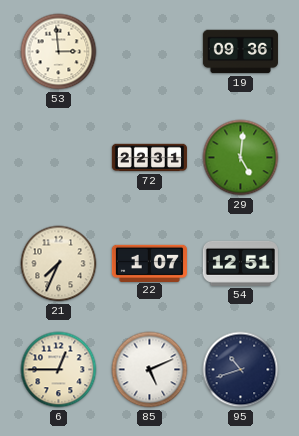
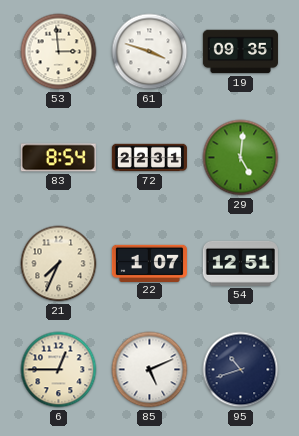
61: none -> 3:48 (150, 52)
19: 09:36 -> 09:35 (240, 52)
83: none -> 8:54 (58, 158)
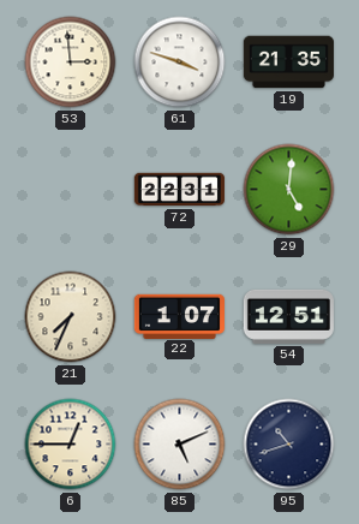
19: 09:35 -> 21:35 (288, 62)
83: 8:54 -> none (58, 158)
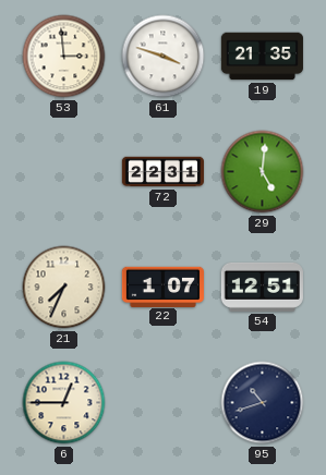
85: 5:11 -> none (180, 445)
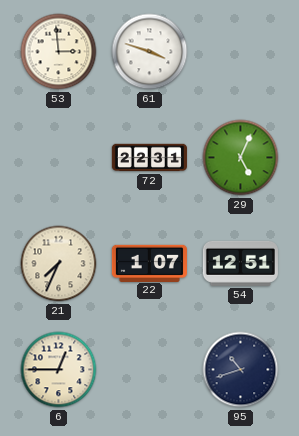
19: 21:35 -> none (262, 57)
29: 5:01 -> 5:04 (241, 158)
